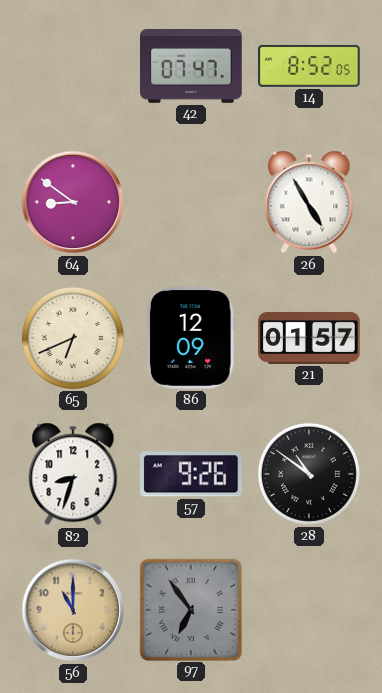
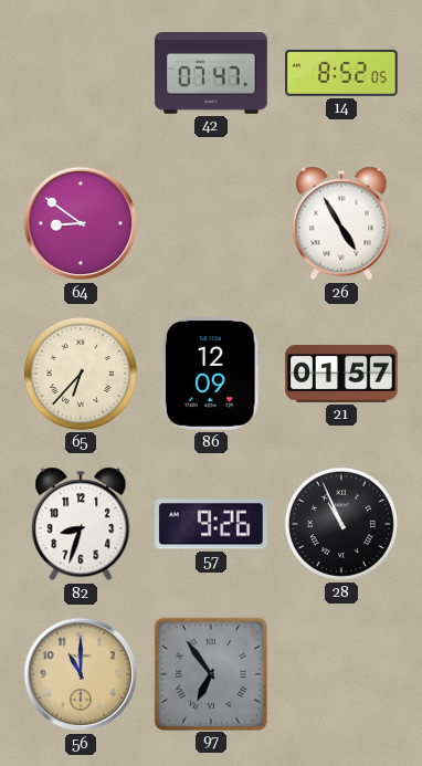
65: 6:41 -> 6:37 (81, 374)
28: 10:51 -> 10:56 (341, 524)
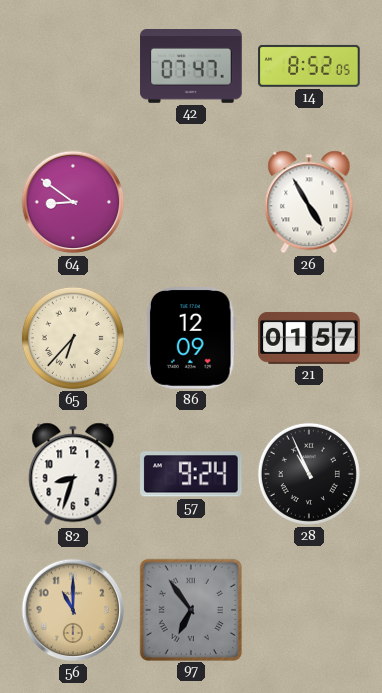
57: 9:26 -> 9:24 (191, 474)
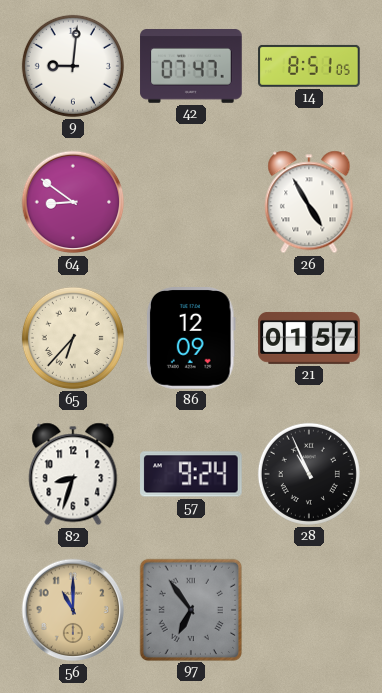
9: none -> 9:01 (73, 66)
14: 8:52 -> 8:51 (309, 66)
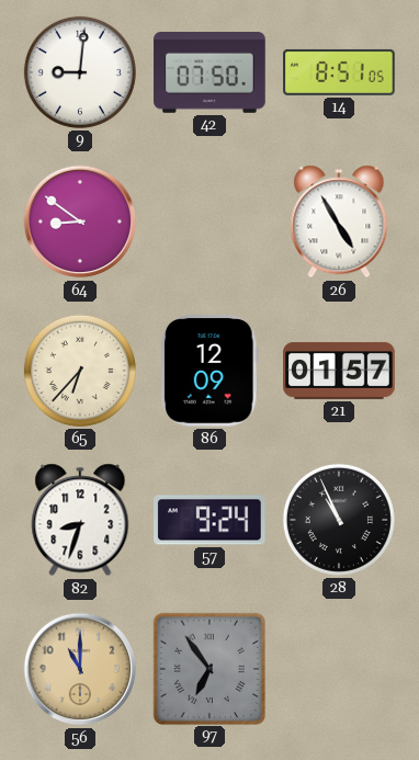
42: 07:47 -> 07:50 (209, 73)
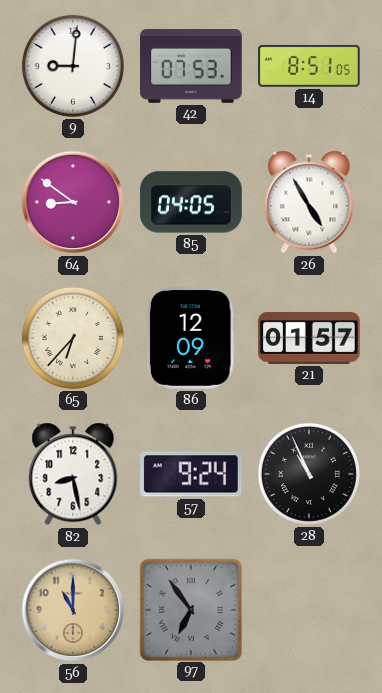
42: 07:50 -> 07:53 (191, 67)
85: none -> 04:05 (191, 202)
82: 8:33 -> 8:28 (73, 474)
